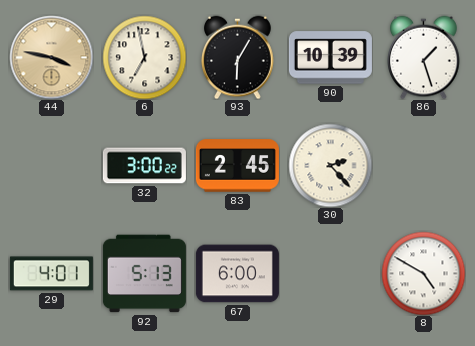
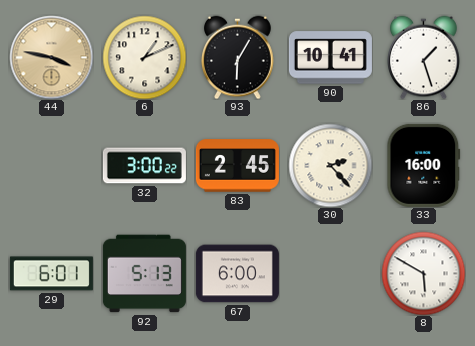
6: 6:58 -> 1:11 (144, 57)
90: 10:39 -> 10:41 (330, 58)
33: none -> 16:00 (424, 165)
29: 4:01 -> 6:01 (51, 274)
8: 4:50 -> 5:50 (423, 273)
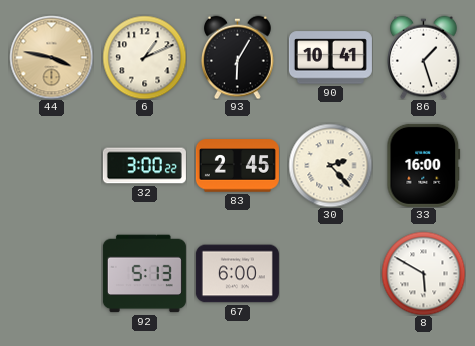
29: 6:01 -> none (51, 274)
